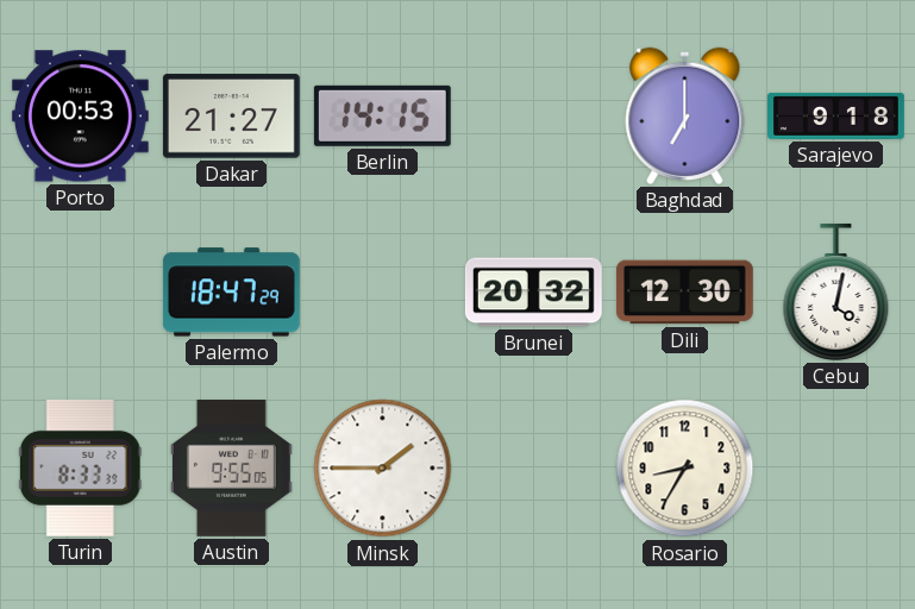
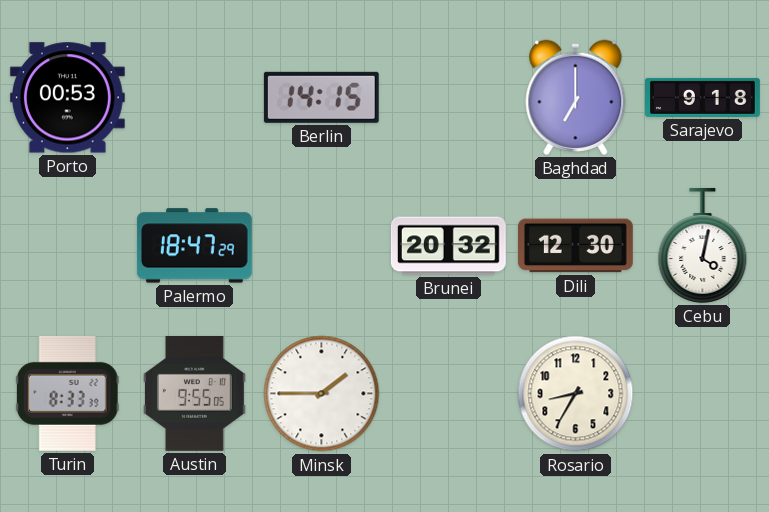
Dakar: 21:27 -> none (231, 117)
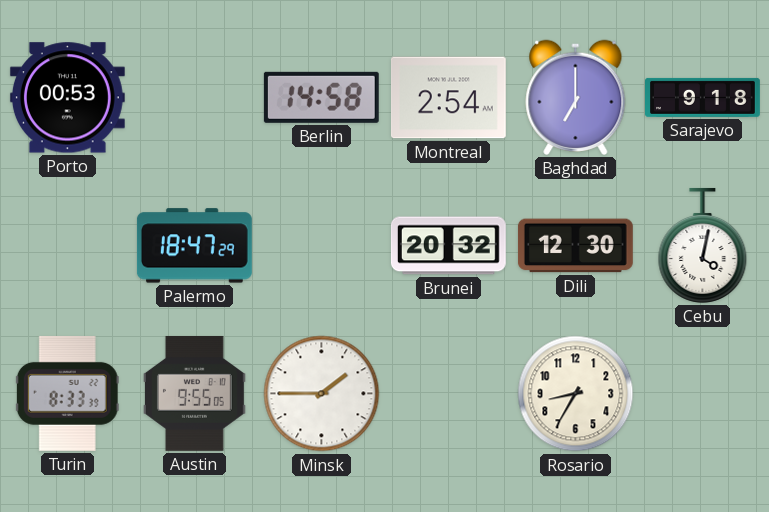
Berlin: 14:15 -> 14:58 (321, 97)
Montreal: none -> 2:54 (448, 98)
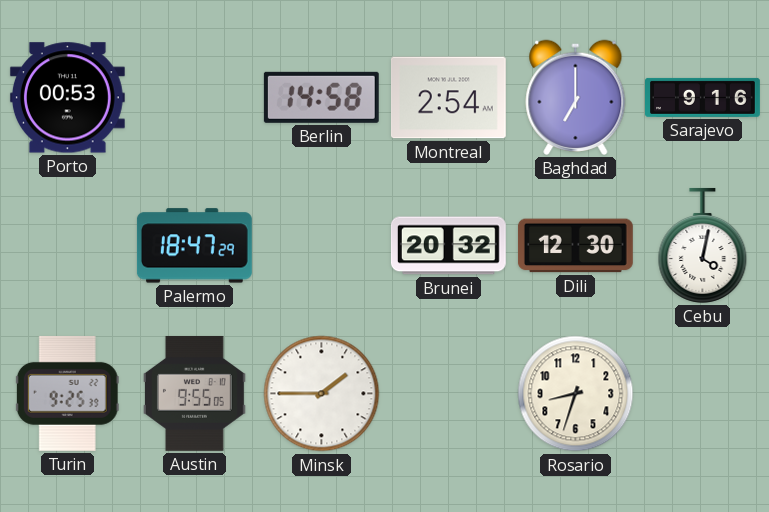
Sarajevo: 9:18 -> 9:16 (703, 97)
Turin: 8:33 -> 9:25 (67, 393)
Rosario: 8:35 -> 8:33 (576, 394)
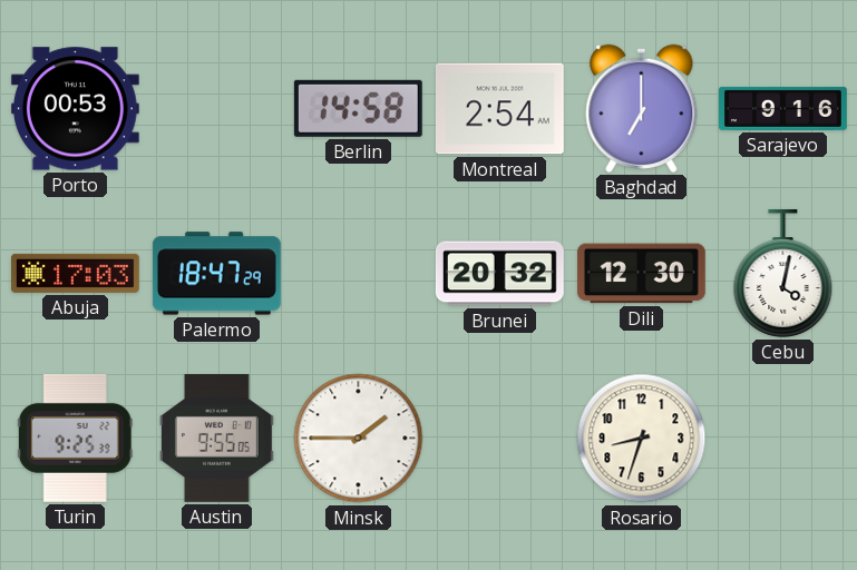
Abuja: none -> 17:03 (75, 273)
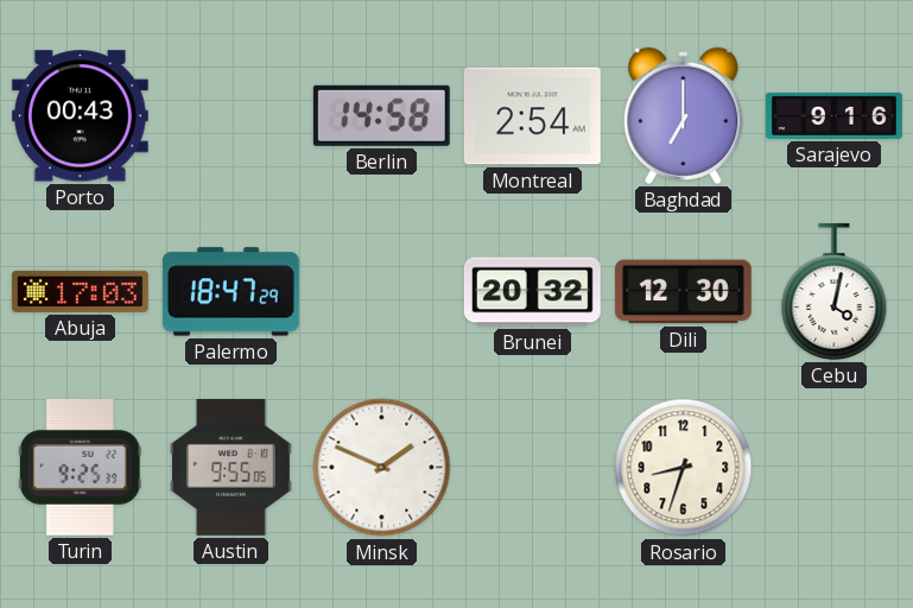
Porto: 00:53 -> 00:43 (80, 116)
Minsk: 1:45 -> 1:49 (382, 468)
